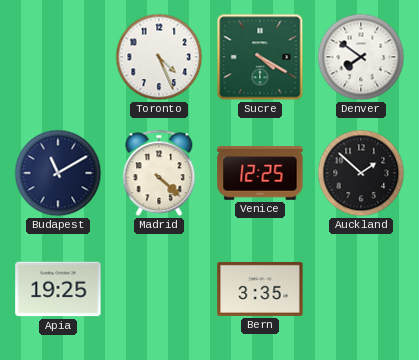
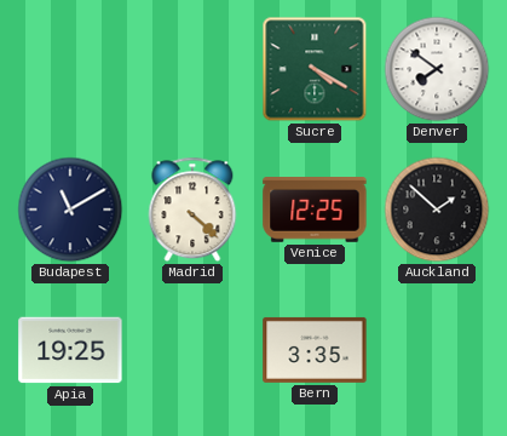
Toronto: 4:26 -> none (159, 57)
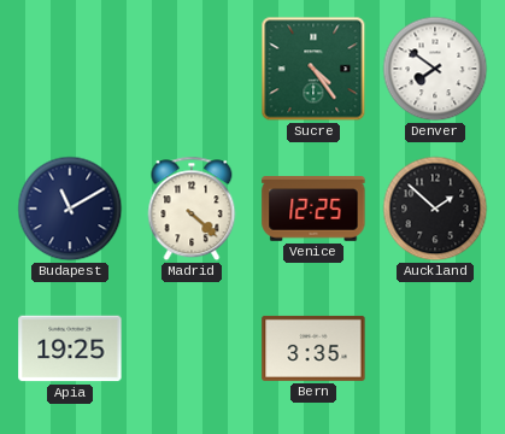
Sucre: 4:20 -> 4:24 (313, 69)
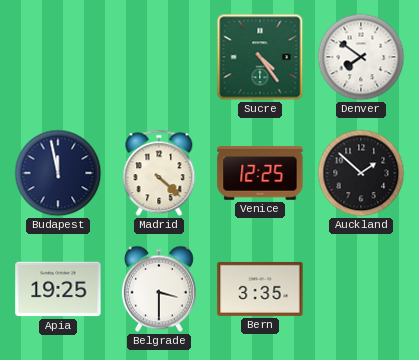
Budapest: 11:10 -> 11:58 (58, 173)
Belgrade: none -> 3:30 (159, 289)
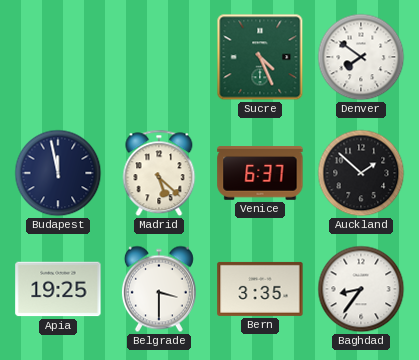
Sucre: 4:24 -> 4:26 (260, 57)
Madrid: 4:22 -> 5:22 (159, 173)
Venice: 12:25 -> 6:37 (260, 174)
Baghdad: none -> 8:36 (361, 289)
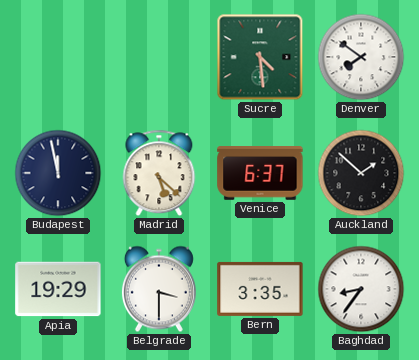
Sucre: 4:26 -> 4:29 (260, 57)
Apia: 19:25 -> 19:29 (58, 289)
